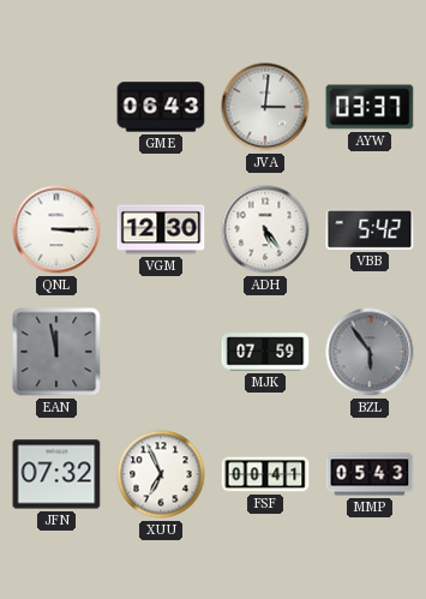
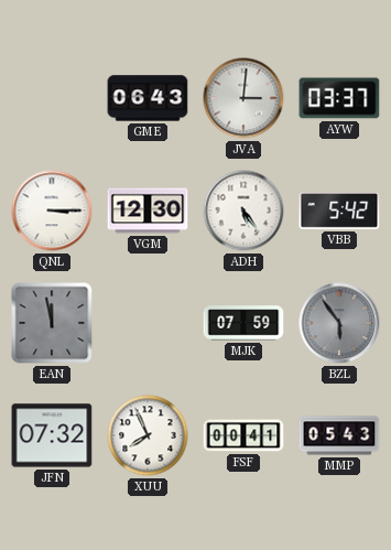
XUU: 6:56 -> 7:56 (148, 435)
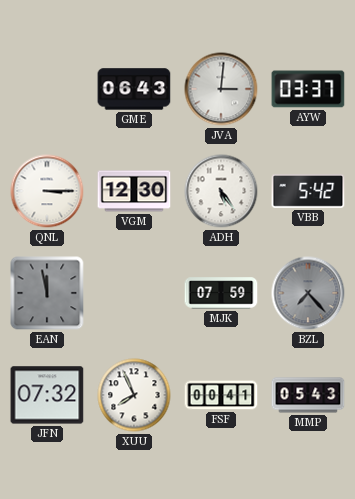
BZL: 5:54 -> 7:23 (308, 293)
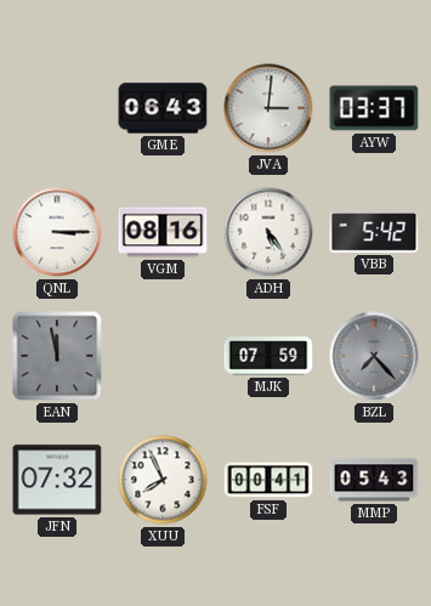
VGM: 12:30 -> 08:16 (163, 232)
